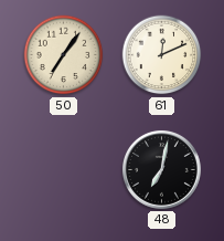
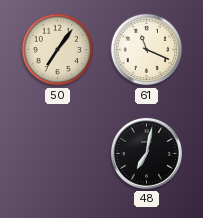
61: 12:11 -> 11:19 (147, 50)
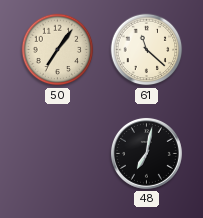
61: 11:19 -> 11:22 (147, 50)
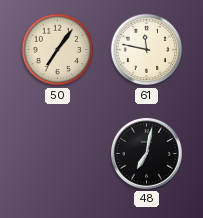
61: 11:22 -> 11:47 (147, 50)
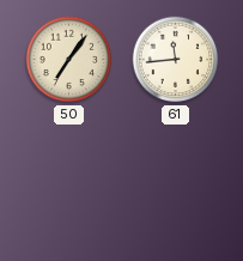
61: 11:47 -> 11:44 (176, 60)
48: 7:02 -> none (146, 153)
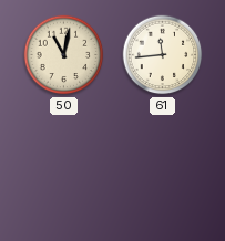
50: 7:06 -> 11:02 (64, 55)
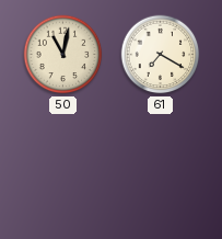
61: 11:44 -> 7:20 (161, 55)
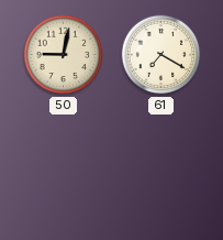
50: 11:02 -> 9:02 (64, 55)
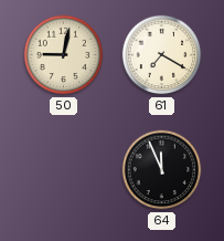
64: none -> 11:56 (162, 170)
